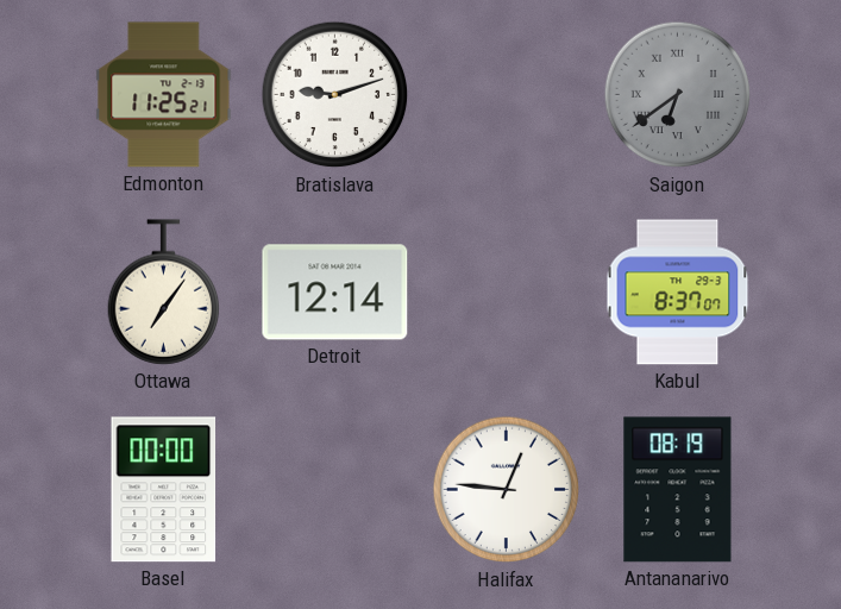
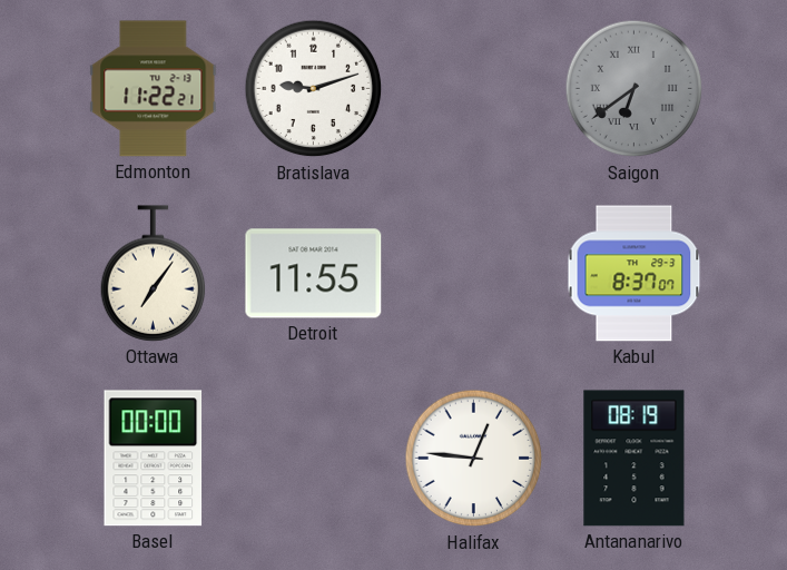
Edmonton: 11:25 -> 11:22 (154, 89)
Detroit: 12:14 -> 11:55 (314, 274)
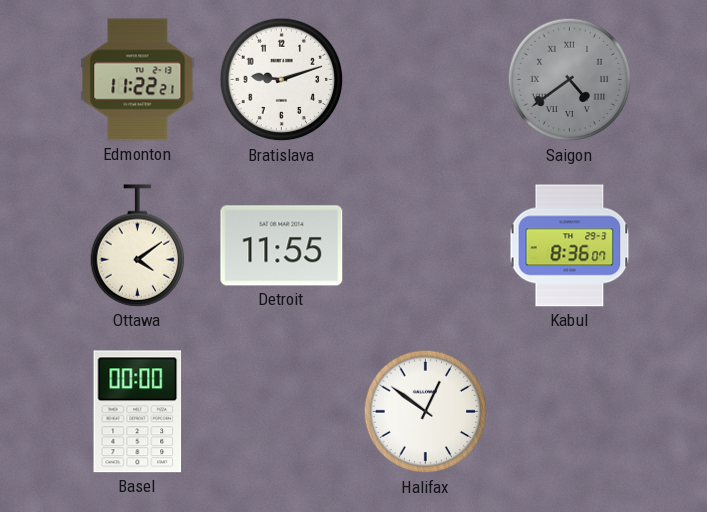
Saigon: 6:39 -> 4:39 (570, 80)
Ottawa: 7:06 -> 4:09 (138, 246)
Kabul: 8:37 -> 8:36 (570, 246)
Halifax: 12:46 -> 12:51 (426, 412)
Antananarivo: 08:19 -> none (634, 459)
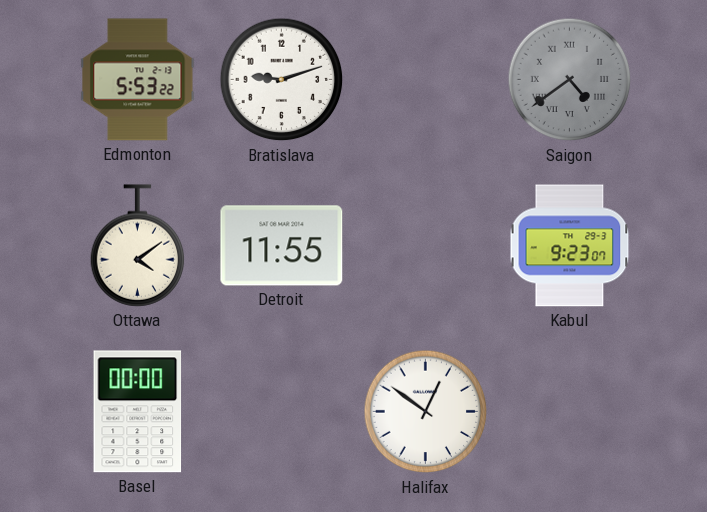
Edmonton: 11:22 -> 5:53 (138, 80)
Kabul: 8:36 -> 9:23 (570, 246)
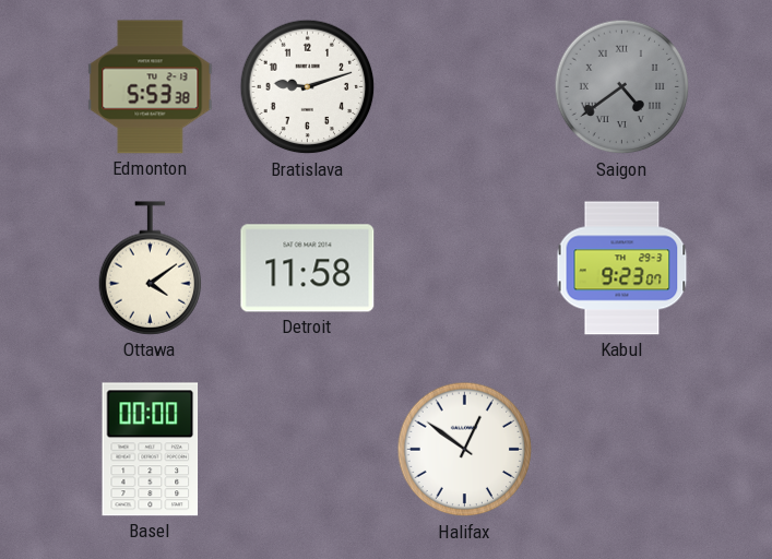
Edmonton: 5:53:22 -> 5:53:38 (151, 87)
Detroit: 11:55 -> 11:58 (308, 269)
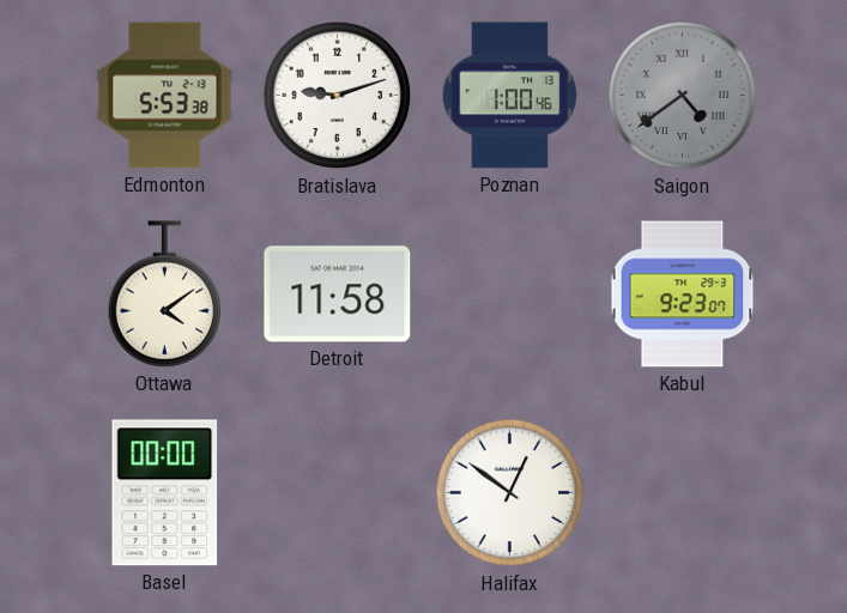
Poznan: none -> 1:00 (509, 96)
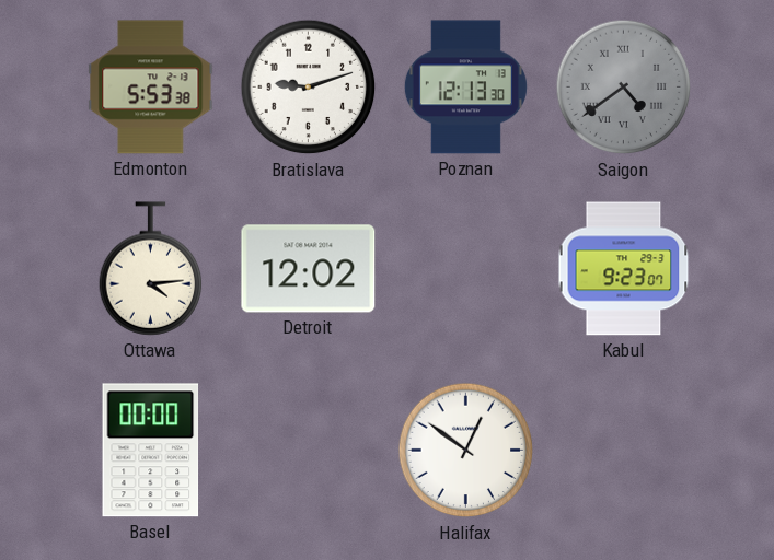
Poznan: 1:00 -> 12:13 (465, 87)
Ottawa: 4:09 -> 4:14 (151, 269)
Detroit: 11:58 -> 12:02 (309, 269)
